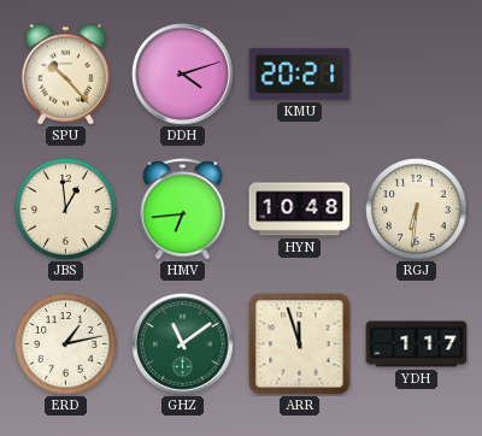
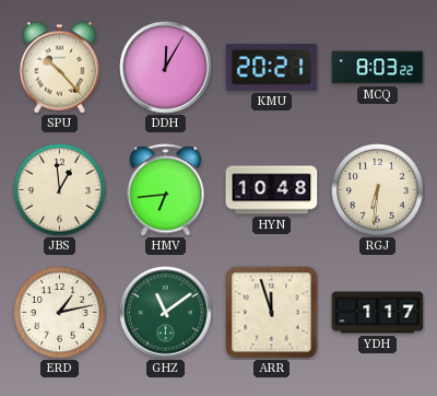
DDH: 4:12 -> 12:05 (166, 68)
MCQ: none -> 8:03 (378, 68)
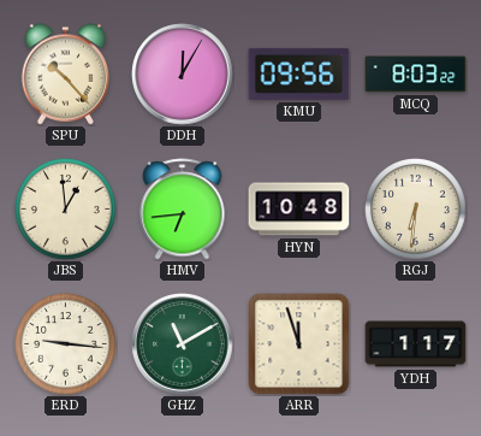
KMU: 20:21 -> 09:56 (299, 73)
ERD: 1:13 -> 9:16 (66, 344)
GHZ: 11:09 -> 11:10 (183, 344)
